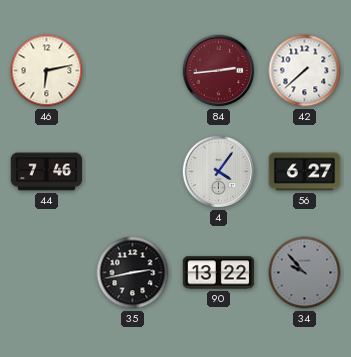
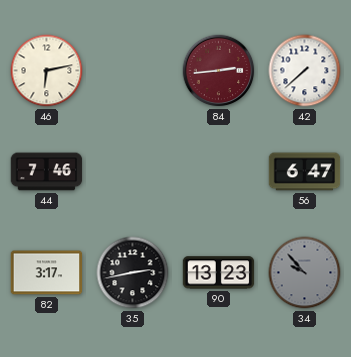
4: 4:06 -> none (219, 172)
56: 6:27 -> 6:47 (305, 172)
82: none -> 3:17 (47, 273)
90: 13:22 -> 13:23 (219, 273)
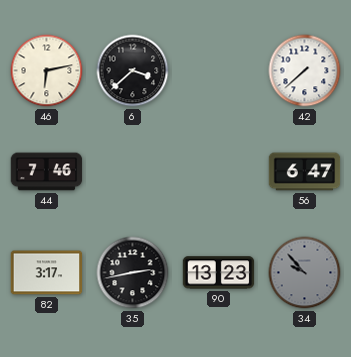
6: none -> 3:38 (133, 71)
84: 2:44 -> none (219, 71)
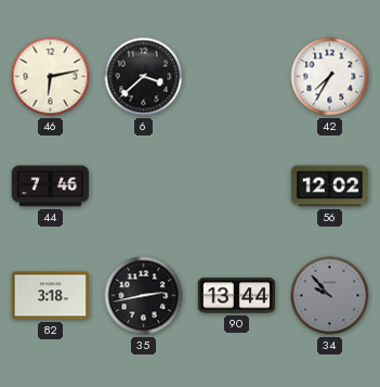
42: 7:38 -> 7:35 (330, 77)
56: 6:47 -> 12:02 (330, 186)
82: 3:17 -> 3:18 (51, 296)
90: 13:23 -> 13:44 (237, 296)
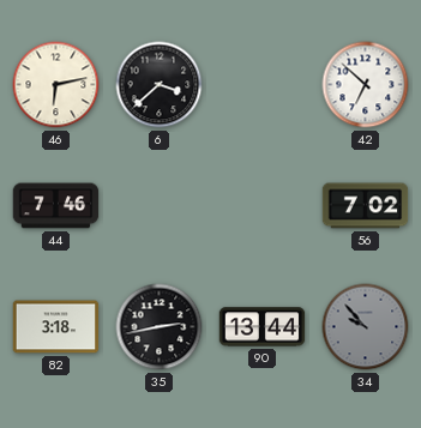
42: 7:35 -> 6:52 (366, 85)
56: 12:02 -> 7:02 (366, 206)
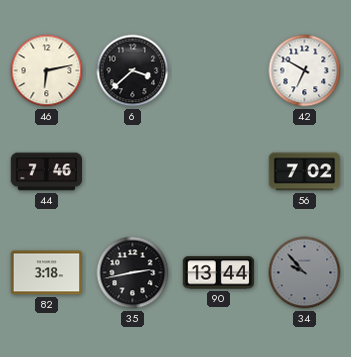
42: 6:52 -> 6:50 (305, 71)
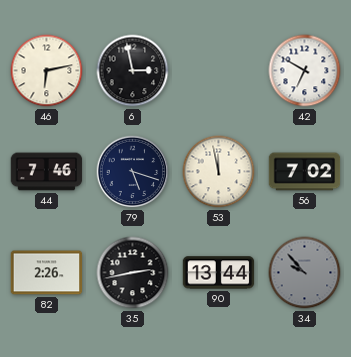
6: 3:38 -> 2:58 (133, 71)
79: none -> 5:18 (133, 172)
53: none -> 11:58 (219, 172)
82: 3:18 -> 2:26 (47, 273)
